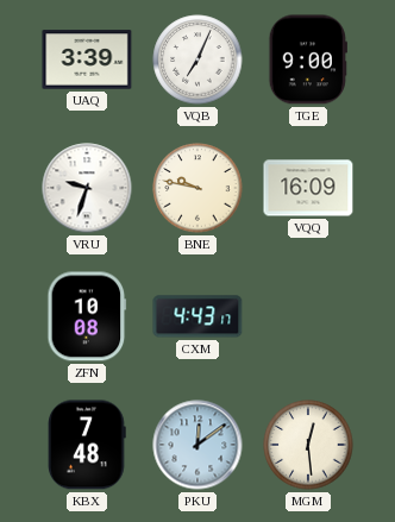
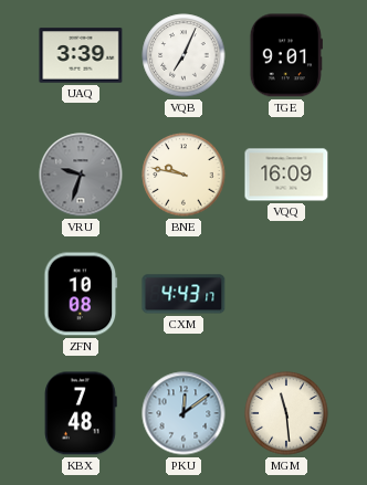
TGE: 9:00 -> 9:01 (286, 55)
VRU dial: white -> grey (81, 175)
MGM: 12:29 -> 11:29 (286, 413)
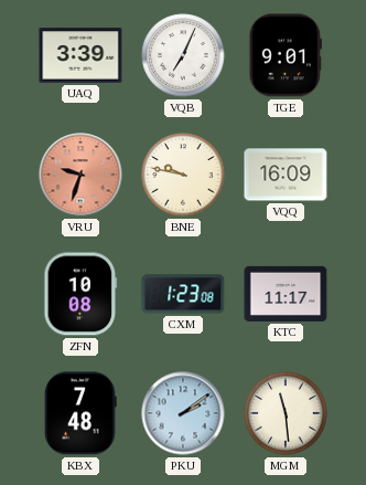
VRU dial: grey -> salmon (80, 175)
CXM: 4:43 -> 1:23 (183, 294)
KTC: none -> 11:17 (286, 294)
PKU: 12:09 -> 2:09 (183, 413)
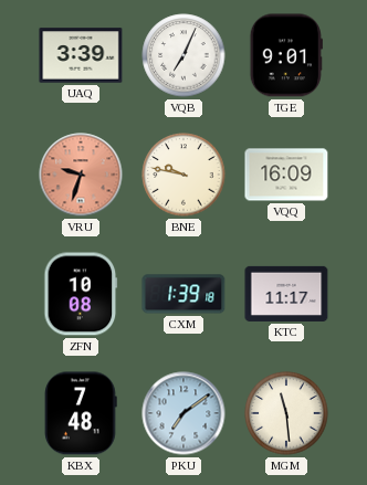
CXM: 1:23 -> 1:39 (183, 294)
PKU: 2:09 -> 7:09 (183, 413)
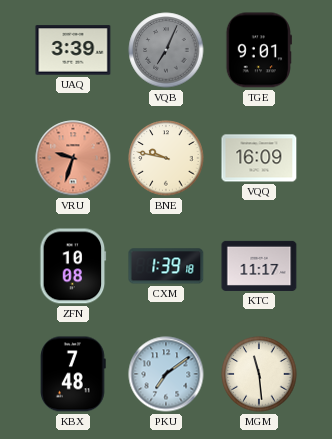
VQB dial: white -> grey (166, 50)
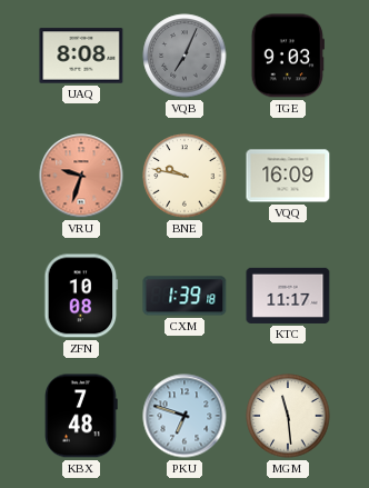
UAQ: 3:39 -> 8:08 (81, 56)
TGE: 9:01 -> 9:03 (288, 56)
PKU: 7:09 -> 6:48 (184, 416)
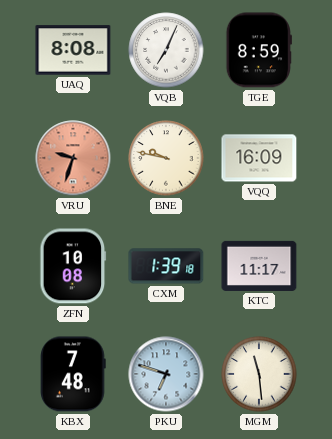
VQB dial: grey -> white (166, 50)
TGE: 9:03 -> 8:59 (259, 50)
